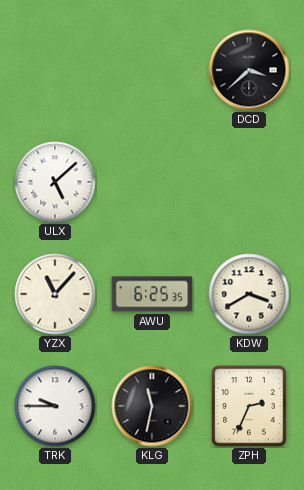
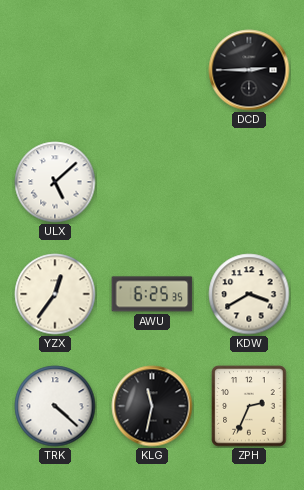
DCD: 3:38 -> 2:45 (249, 70)
YZX: 11:07 -> 12:36 (55, 294)
TRK: 9:45 -> 4:22 (55, 406)
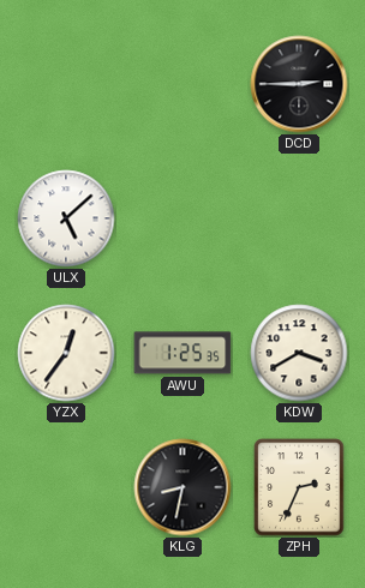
AWU: 6:25 -> 1:25 (182, 353)
TRK: 4:22 -> none (55, 406)
KLG: 11:32 -> 8:32 (182, 487)
